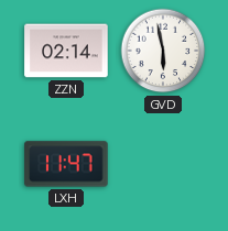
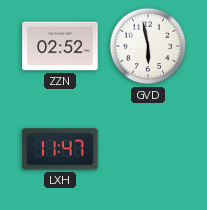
ZZN: 02:14 -> 02:52 (60, 46)
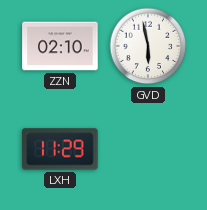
ZZN: 02:52 -> 02:10 (60, 46)
LXH: 11:47 -> 11:29 (60, 149)
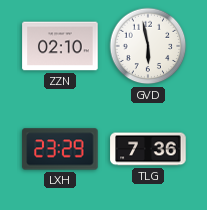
LXH: 11:29 -> 23:29 (60, 149)
TLG: none -> 7:36 (148, 149)
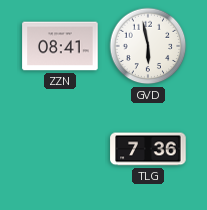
ZZN: 02:10 -> 08:41 (60, 46)
LXH: 23:29 -> none (60, 149)
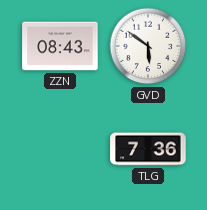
ZZN: 08:41 -> 08:43 (60, 46)
GVD: 5:58 -> 5:51 (148, 46)
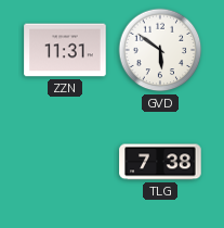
ZZN: 08:43 -> 11:31 (65, 50)
TLG: 7:36 -> 7:38 (160, 162)
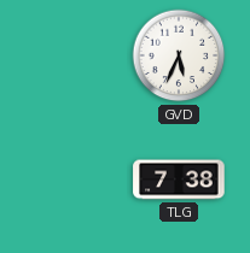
ZZN: 11:31 -> none (65, 50)
GVD: 5:51 -> 5:34 (179, 55)
